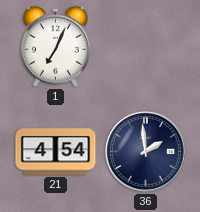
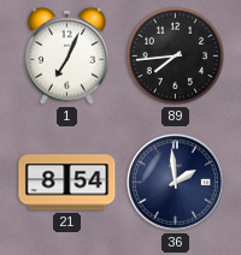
89: none -> 7:44 (175, 55)
21: 4:54 -> 8:54 (67, 183)
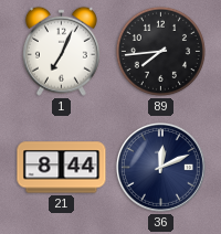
21: 8:54 -> 8:44 (62, 168)
36: 1:59 -> 12:11 (160, 167)
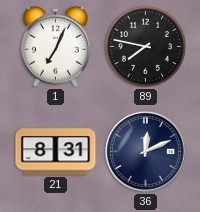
89: 7:44 -> 7:47 (145, 46)
21: 8:44 -> 8:31 (56, 152)
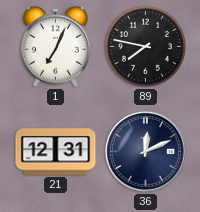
21: 8:31 -> 12:31 (56, 152)
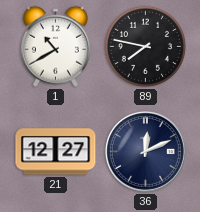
1: 7:04 -> 10:40 (55, 46)
21: 12:31 -> 12:27 (56, 152)
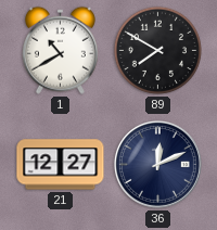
89: 7:47 -> 7:50 (157, 50)
